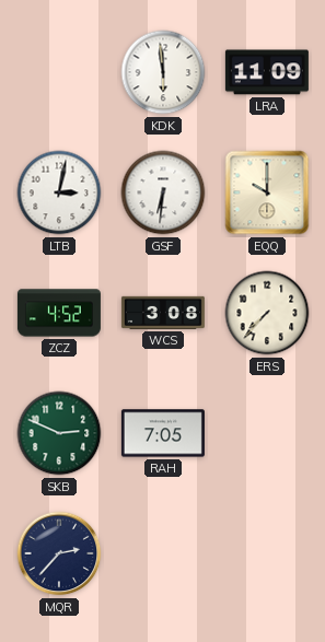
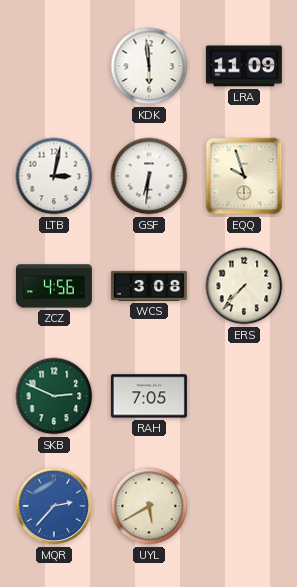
EQQ: 10:00 -> 9:57 (244, 176)
ZCZ: 4:52 -> 4:56 (54, 286)
MQR dial: navy -> blue (54, 506)
UYL: none -> 5:40 (149, 506)
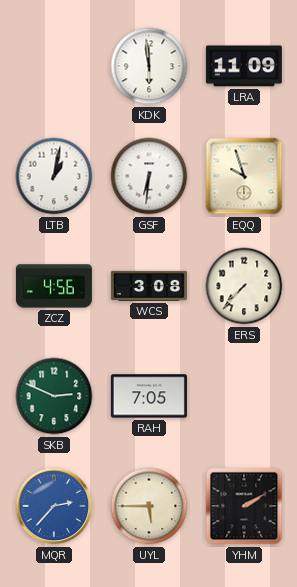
LTB: 3:02 -> 1:02 (54, 176)
UYL: 5:40 -> 5:45 (149, 506)
YHM: none -> 2:10 (244, 506)
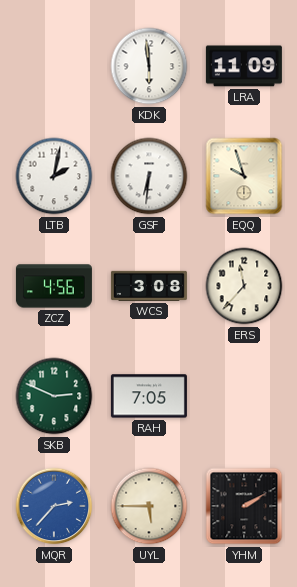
LTB: 1:02 -> 2:02 (54, 176)
ERS: 7:37 -> 11:37 (244, 286)
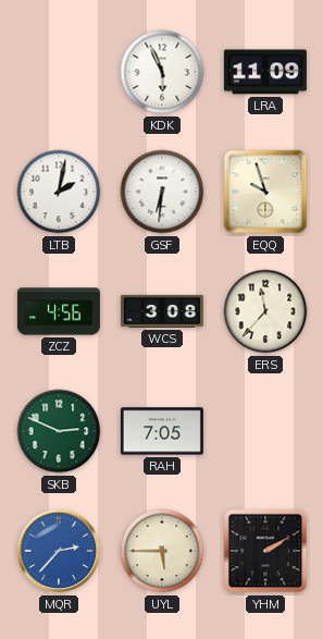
KDK: 5:59 -> 5:56 (162, 72)
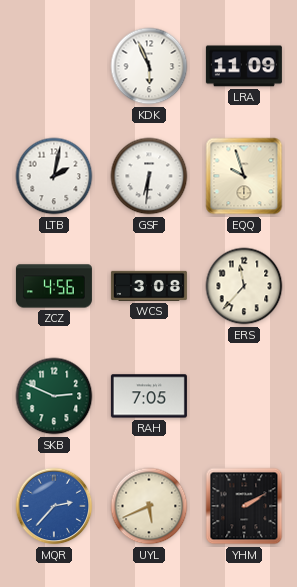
UYL: 5:45 -> 5:41 (149, 506)
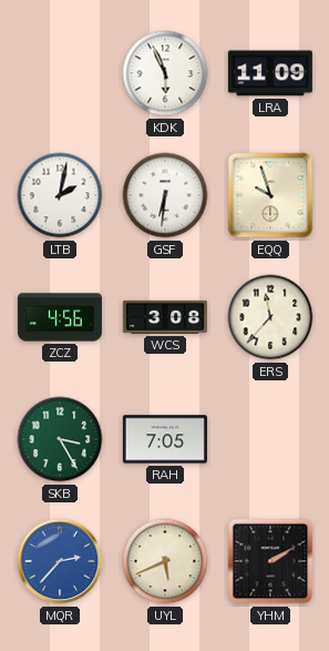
SKB: 2:49 -> 3:25 (60, 439)
